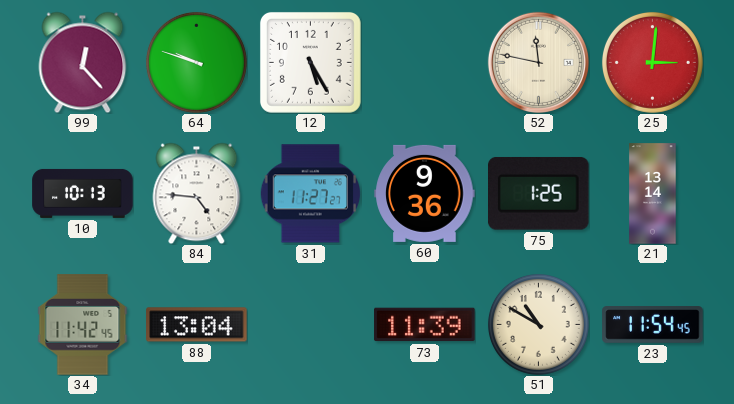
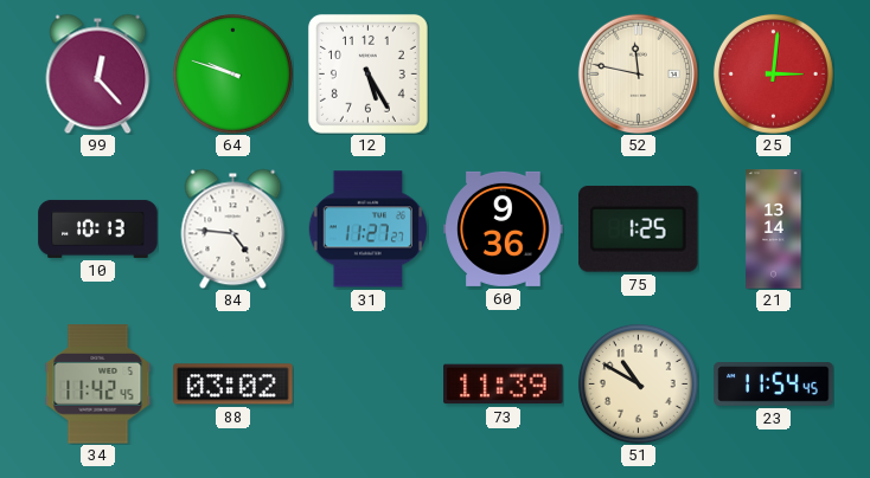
88: 13:04 -> 03:02 (234, 385)
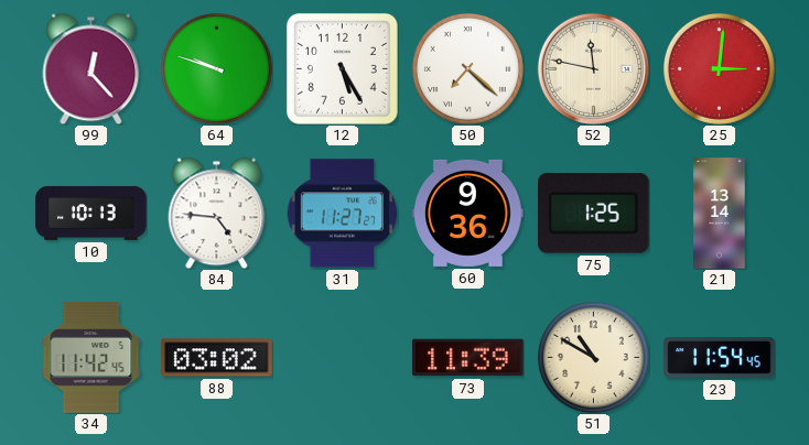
50: none -> 7:22 (467, 68)
